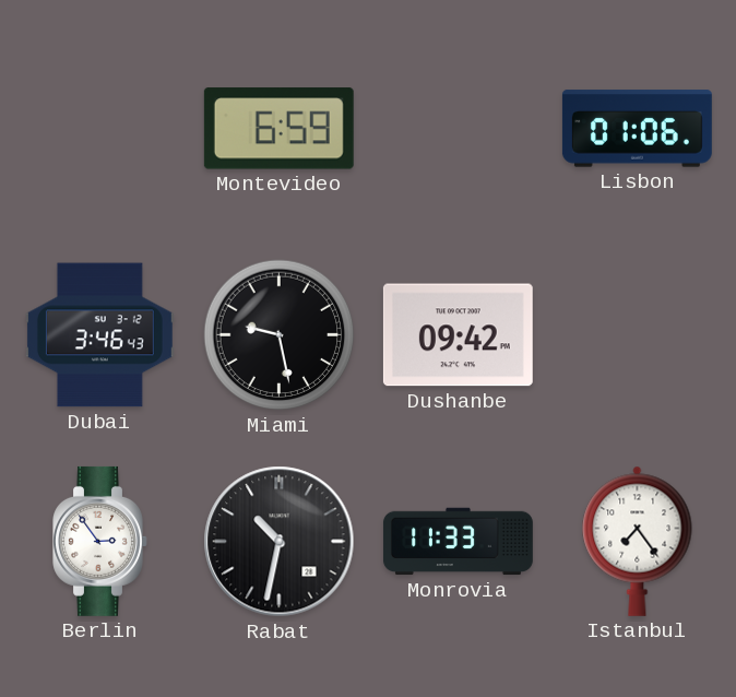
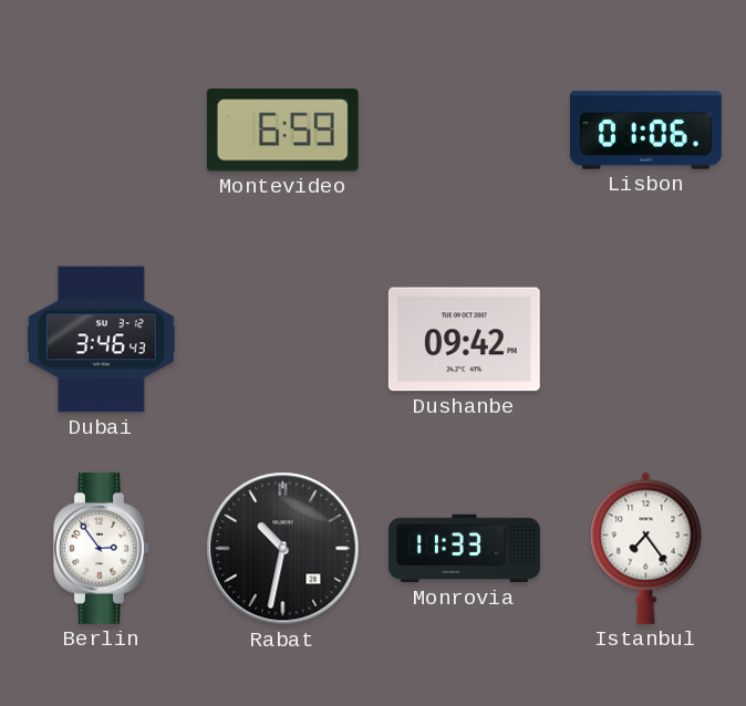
Miami: 9:28 -> none (280, 335)
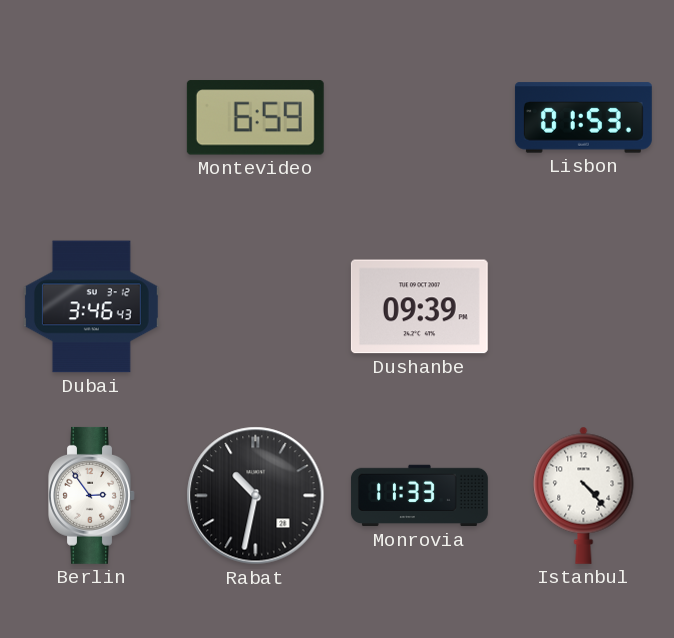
Lisbon: 01:06 -> 01:53 (583, 118)
Dushanbe: 09:42 -> 09:39 (419, 307)
Istanbul: 7:24 -> 4:23 (584, 495)
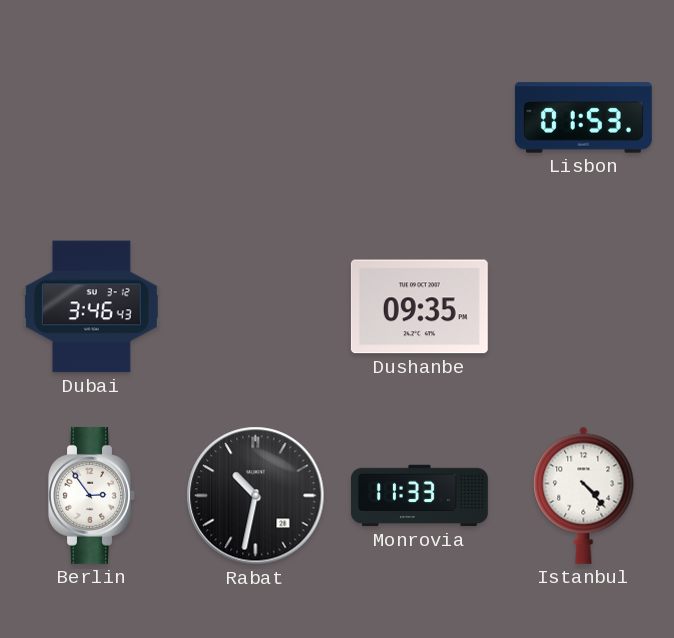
Montevideo: 6:59 -> none (255, 118)
Dushanbe: 09:39 -> 09:35 (419, 307)
